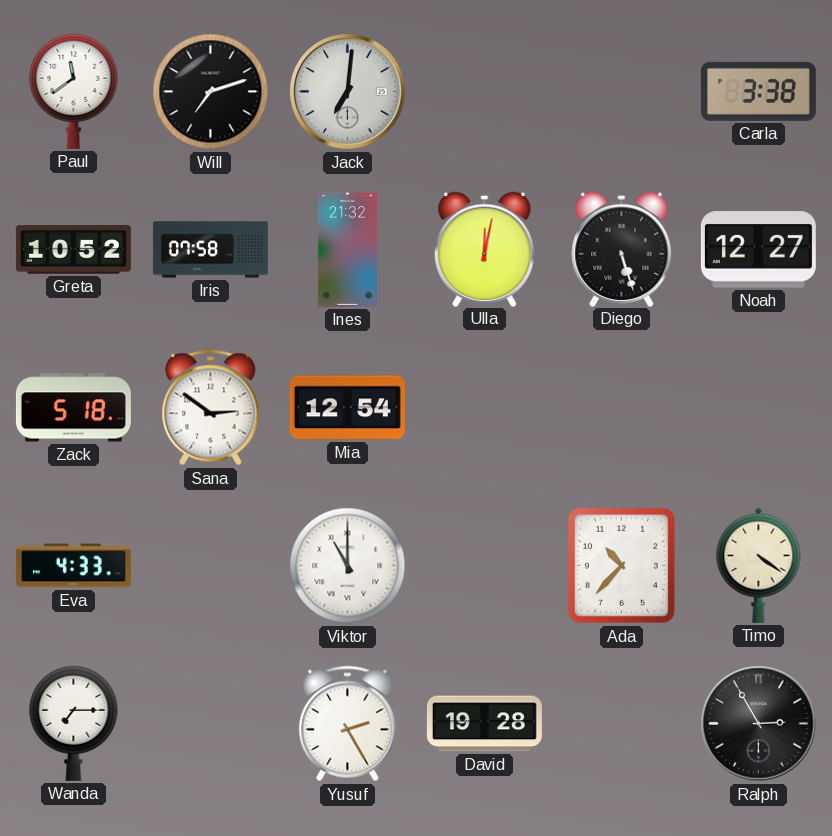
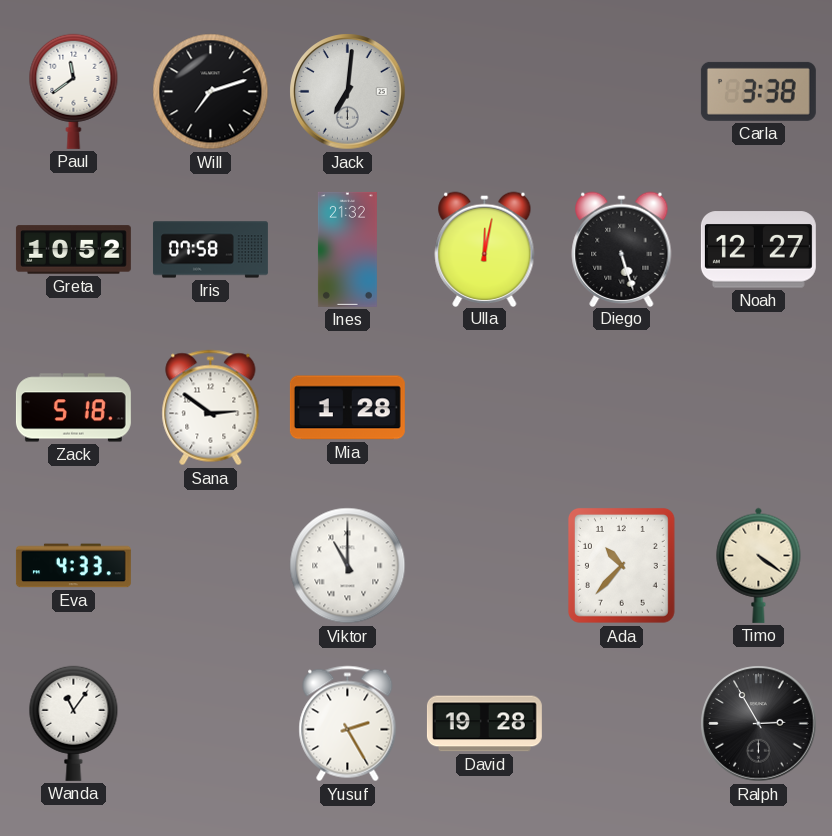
Mia: 12:54 -> 1:28 (347, 408)
Wanda: 7:15 -> 11:06 (74, 723)
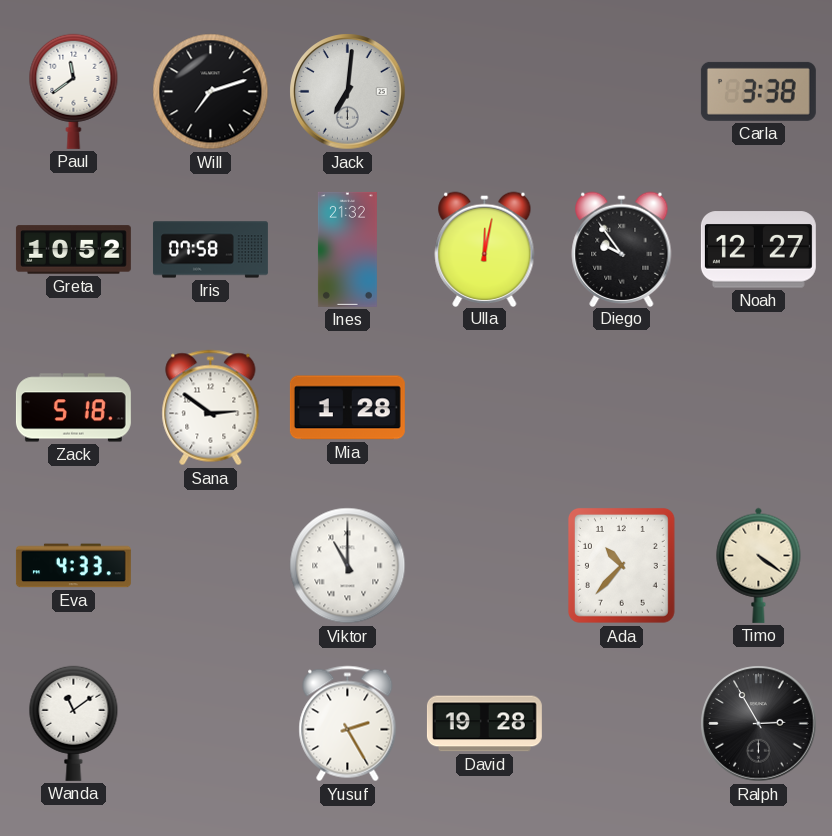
Diego: 5:27 -> 9:54 (622, 249)
Wanda: 11:06 -> 11:09 (74, 723)
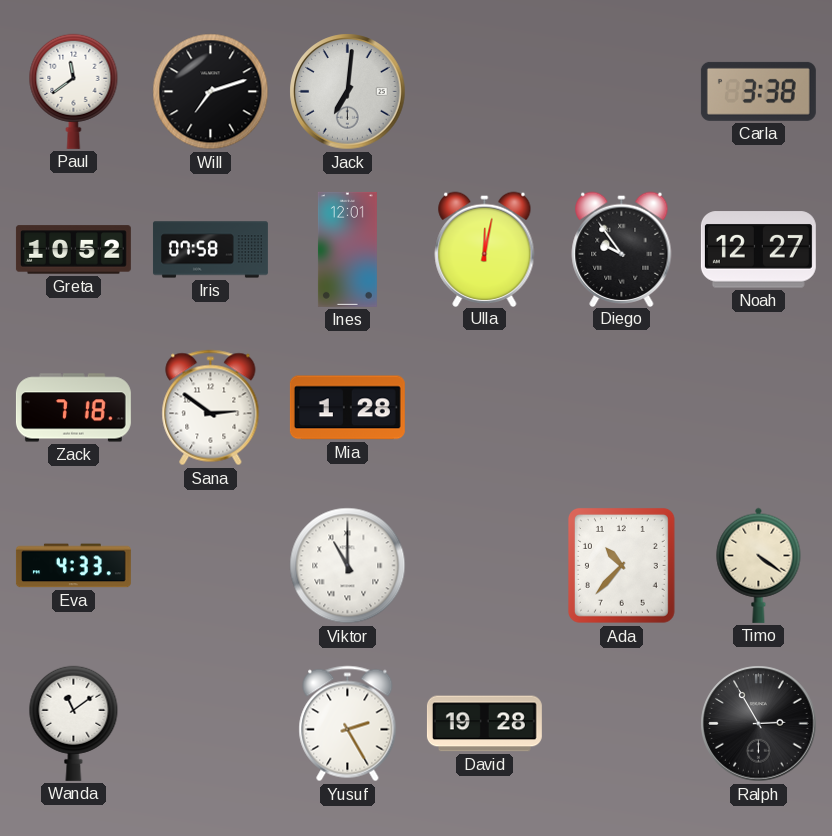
Ines: 21:32 -> 12:01 (347, 249)
Zack: 5:18 -> 7:18 (73, 408)
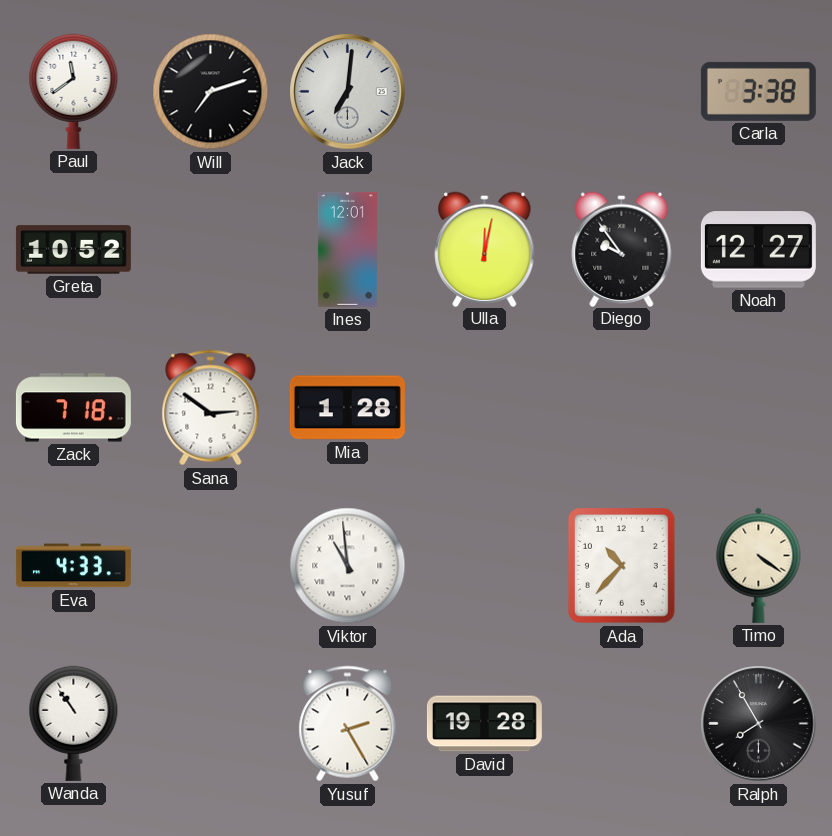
Iris: 07:58 -> none (210, 250)
Viktor: 11:00 -> 10:59 (348, 566)
Wanda: 11:09 -> 10:54 (74, 723)
Ralph: 2:55 -> 7:55 (759, 724)
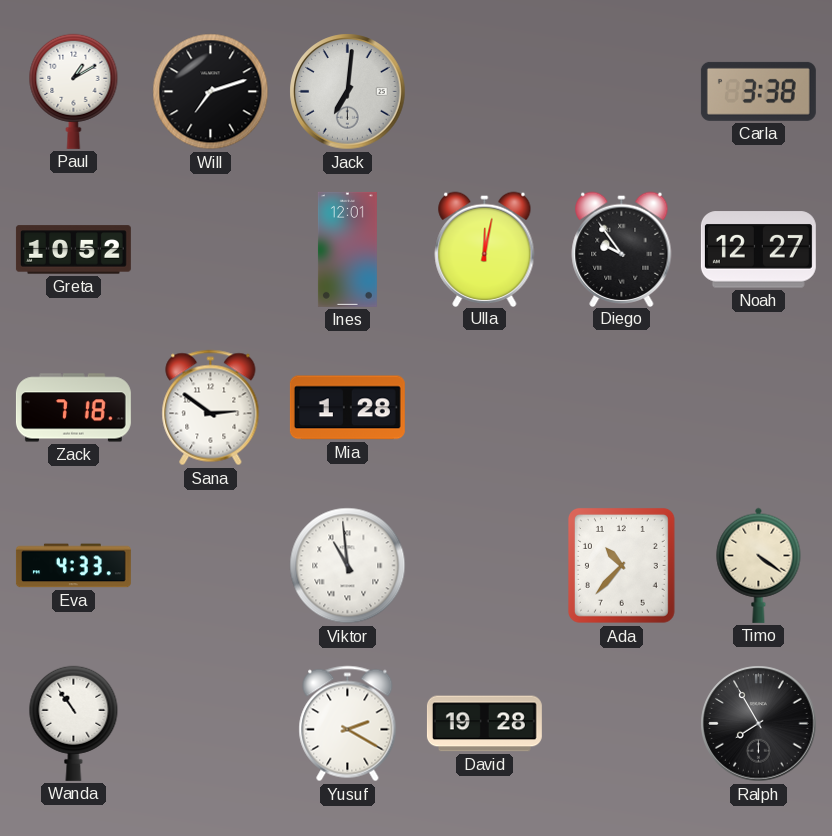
Paul: 11:39 -> 1:10 (74, 91)
Yusuf: 2:25 -> 2:20 (348, 724)
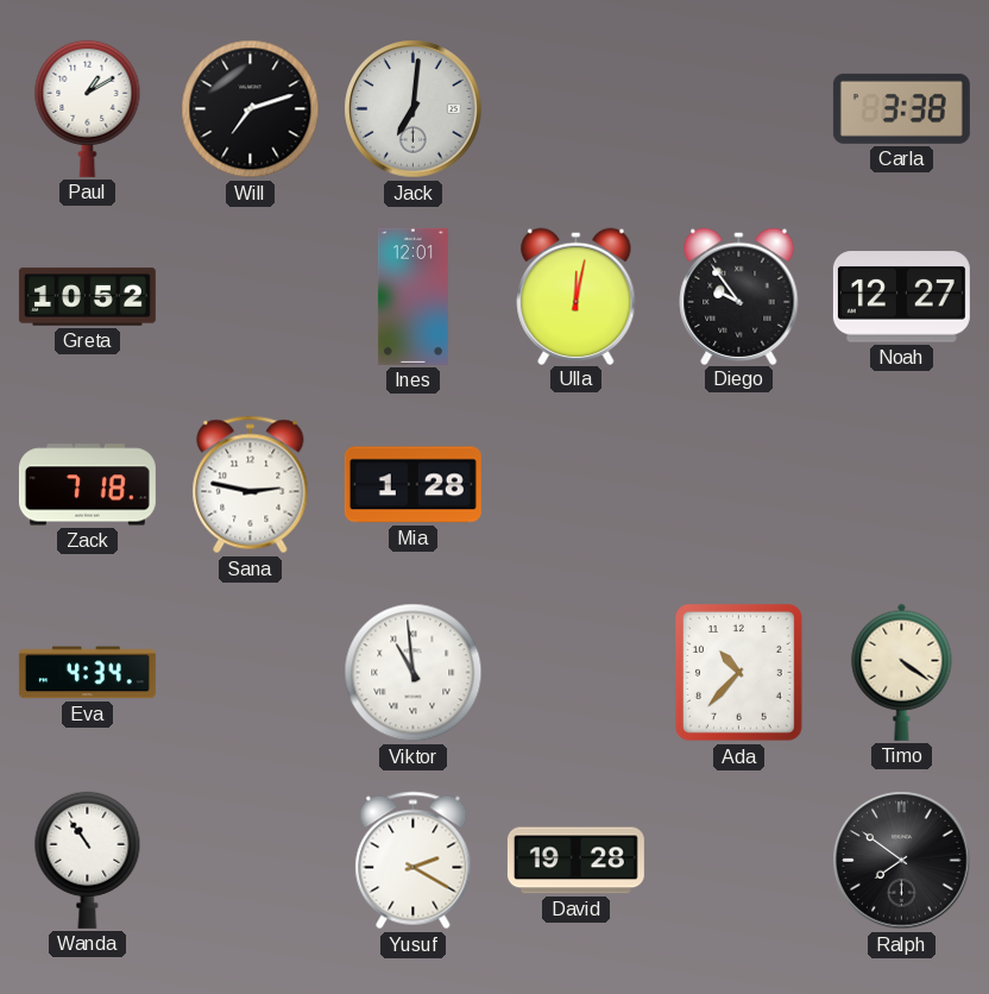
Sana: 2:51 -> 2:47 (251, 485)
Eva: 4:33 -> 4:34 (87, 673)
Ralph: 7:55 -> 7:51 (902, 861)
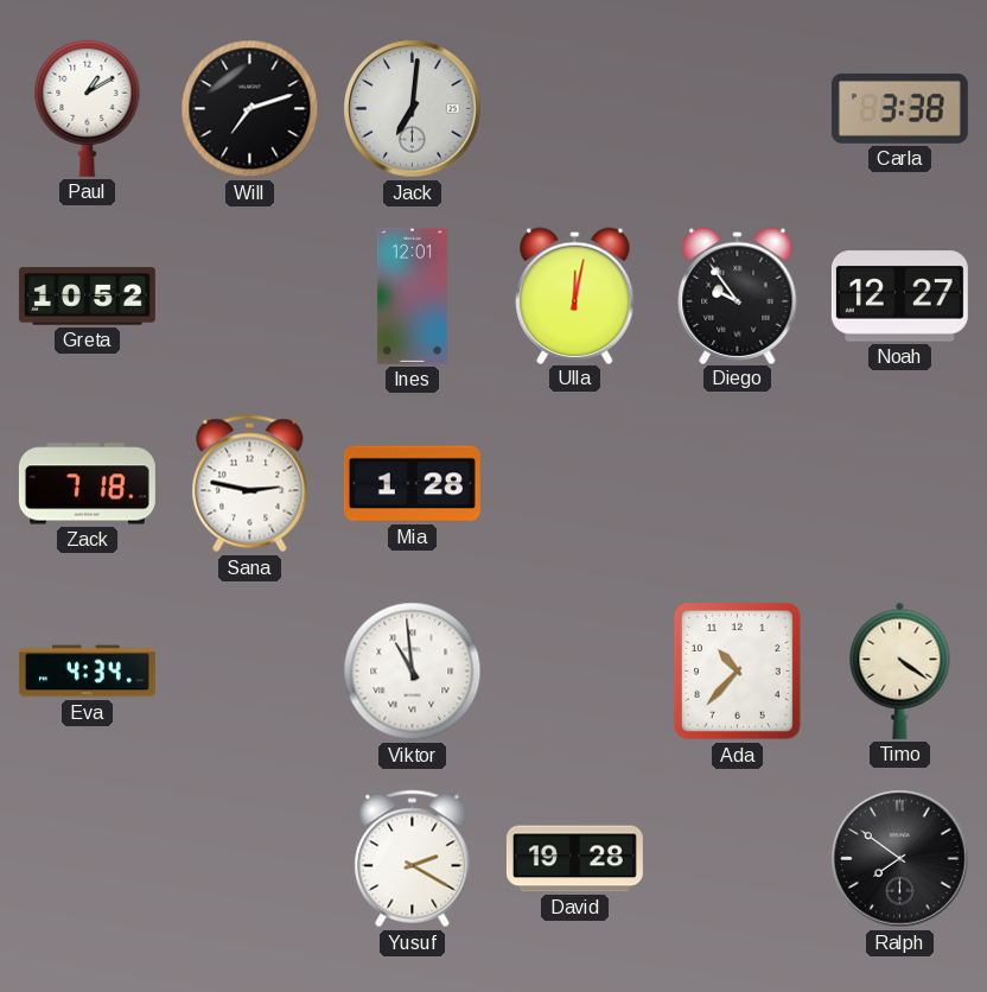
Wanda: 10:54 -> none (88, 860)
